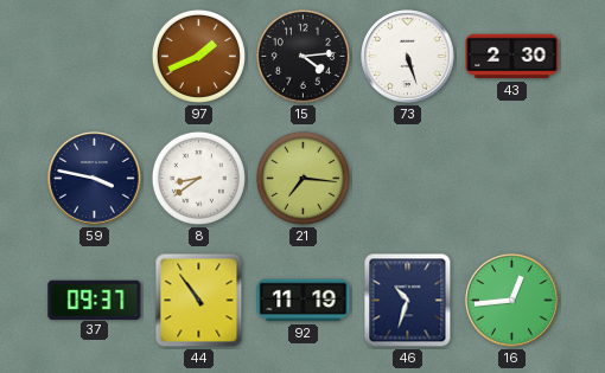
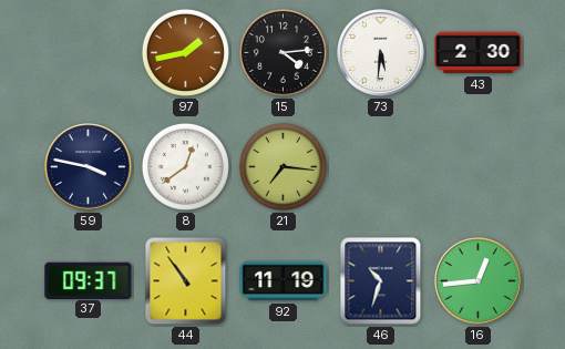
97: 1:41 -> 1:43 (185, 52)
73: 5:27 -> 5:31 (381, 53)
8: 8:39 -> 12:39 (185, 166)
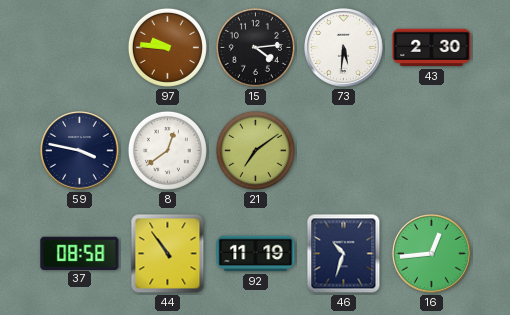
97: 1:43 -> 9:46 (167, 47)
21: 7:16 -> 7:09 (255, 150)
37: 09:37 -> 08:58 (80, 253)
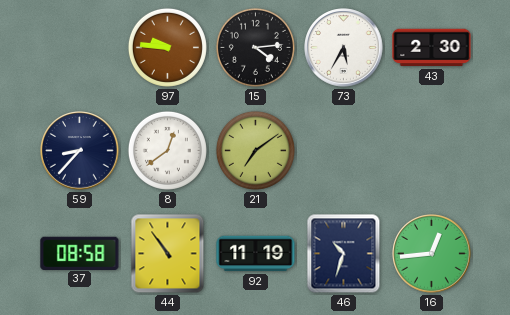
73: 5:31 -> 5:35 (344, 48)
59: 3:47 -> 8:37 (80, 151)
